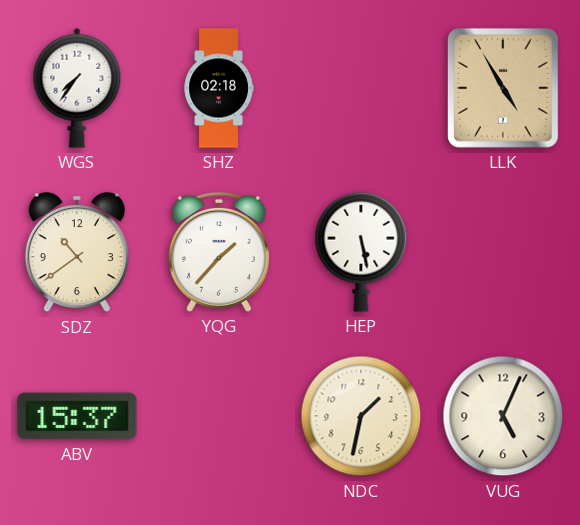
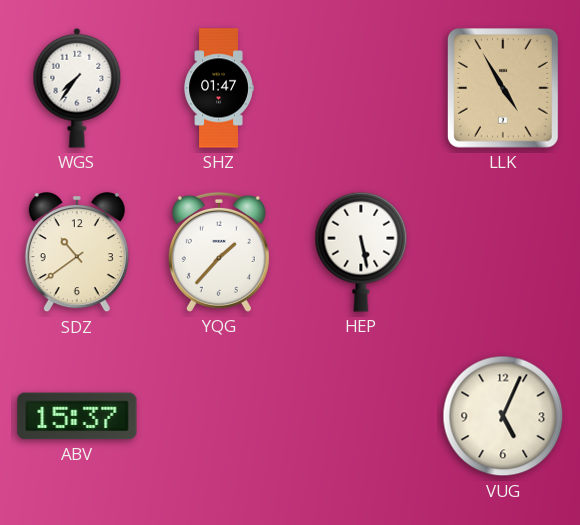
SHZ: 02:18 -> 01:47 (219, 88)
NDC: 1:32 -> none (361, 416)
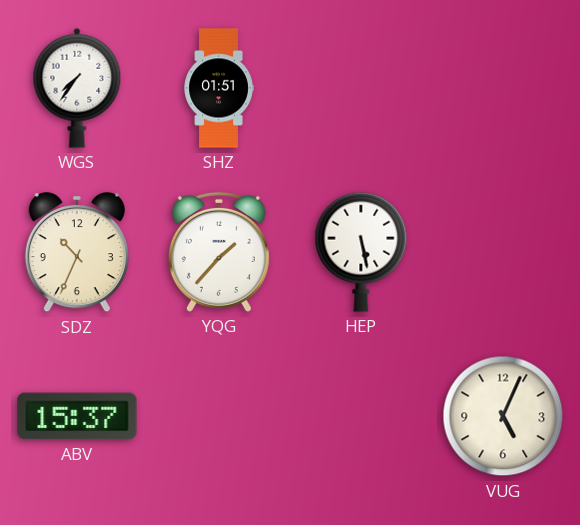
SHZ: 01:47 -> 01:51 (219, 88)
LLK: 4:55 -> none (503, 88)
SDZ: 10:39 -> 10:34 (77, 253)
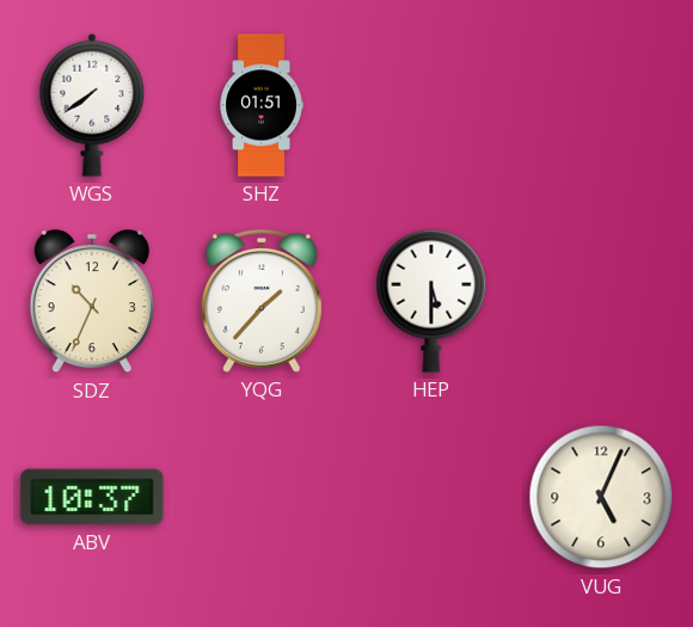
WGS: 7:36 -> 7:39 (92, 105)
HEP: 5:28 -> 5:30 (431, 301)
ABV: 15:37 -> 10:37 (92, 497)
